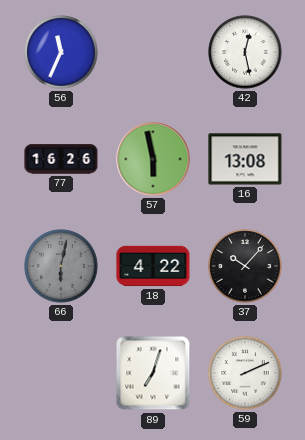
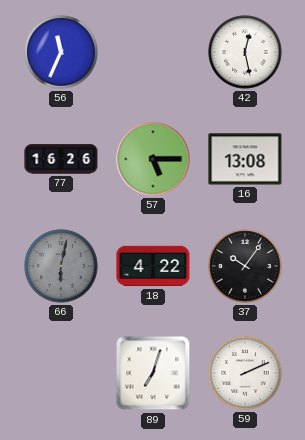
57: 5:58 -> 5:15 (153, 159)
37: 10:07 -> 10:06 (245, 266)
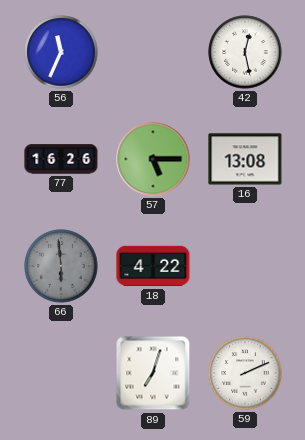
66: 6:02 -> 5:59 (61, 266)
37: 10:06 -> none (245, 266)
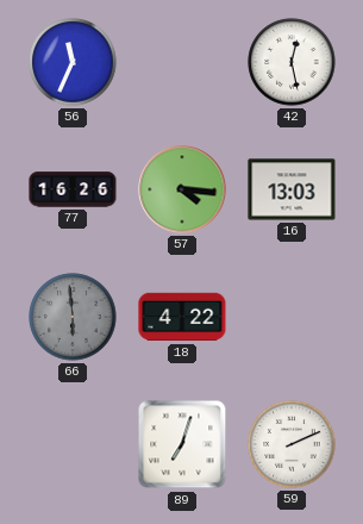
57: 5:15 -> 4:16 (182, 189)
16: 13:08 -> 13:03 (292, 189)
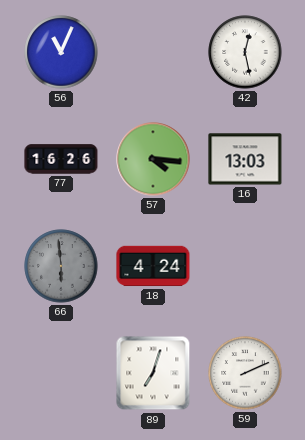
56: 11:34 -> 11:04 (61, 52)
18: 4:22 -> 4:24 (153, 266)
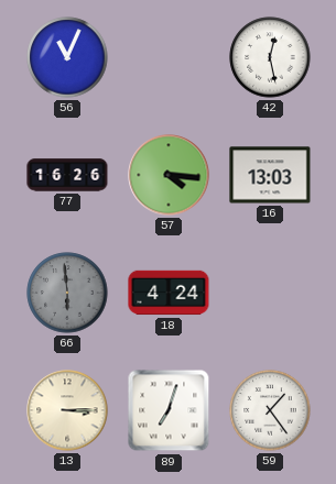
13: none -> 3:15 (67, 410)
59: 2:11 -> 1:24 (270, 410)
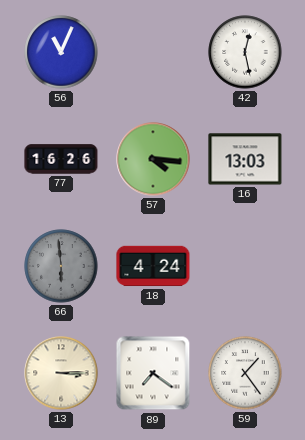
89: 7:03 -> 7:21 (153, 373)
